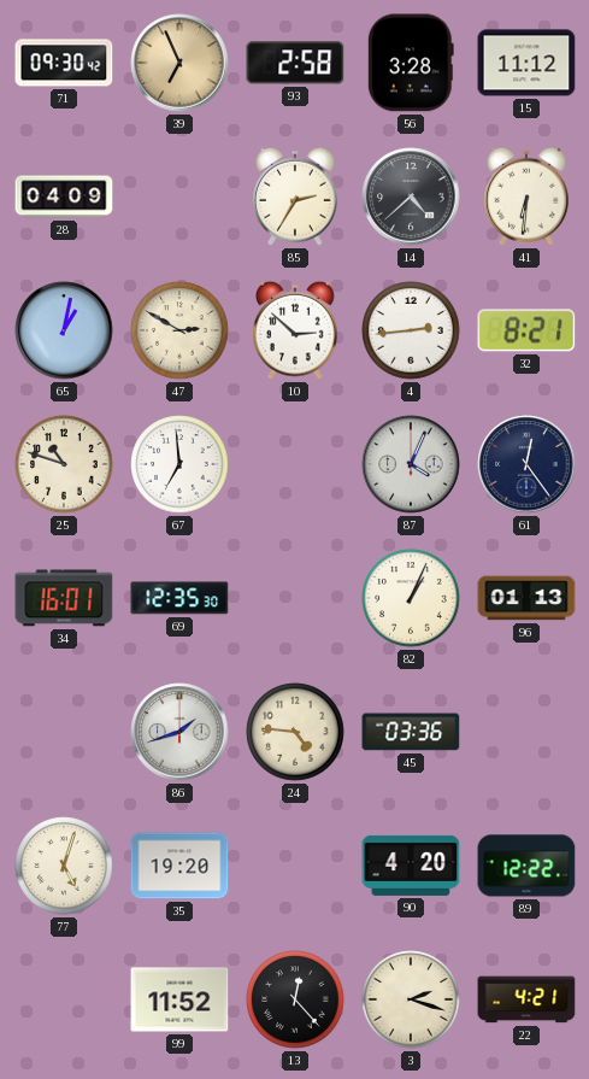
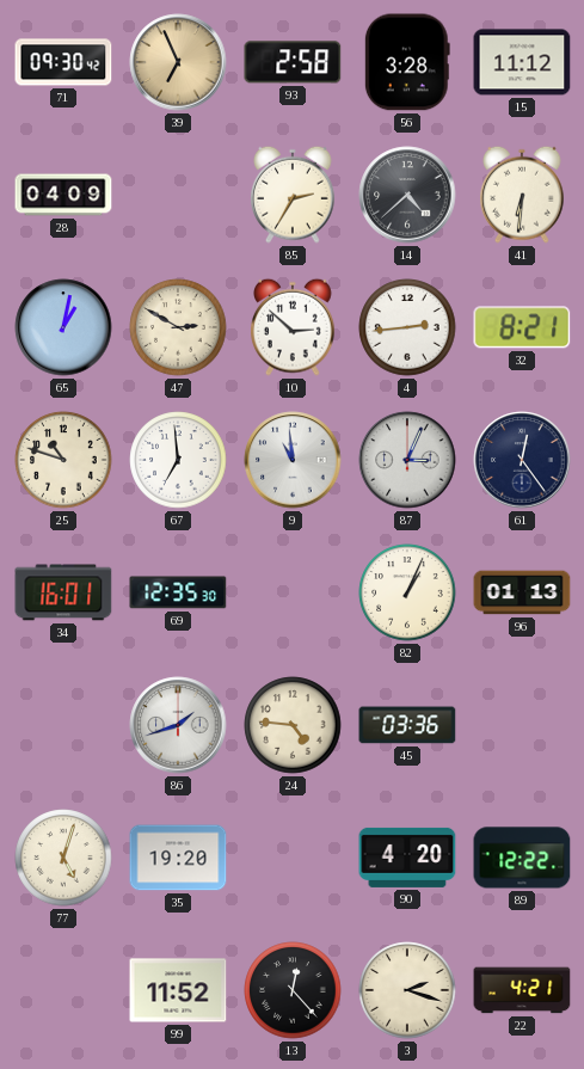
9: none -> 10:59 (293, 460)
87: 4:04 -> 3:04 (407, 460)
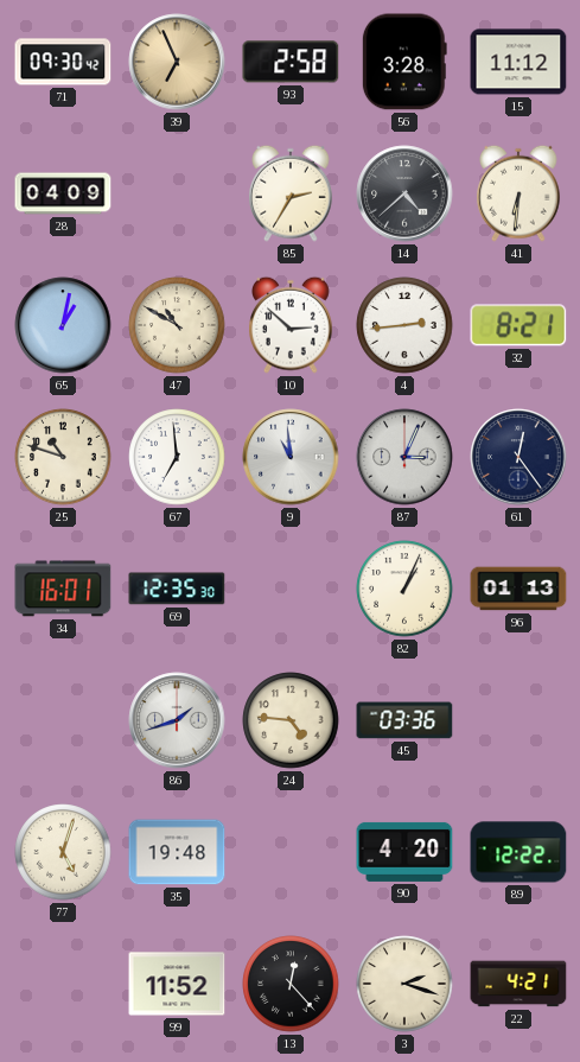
47: 2:50 -> 10:50 (177, 325)
35: 19:20 -> 19:48 (177, 852)
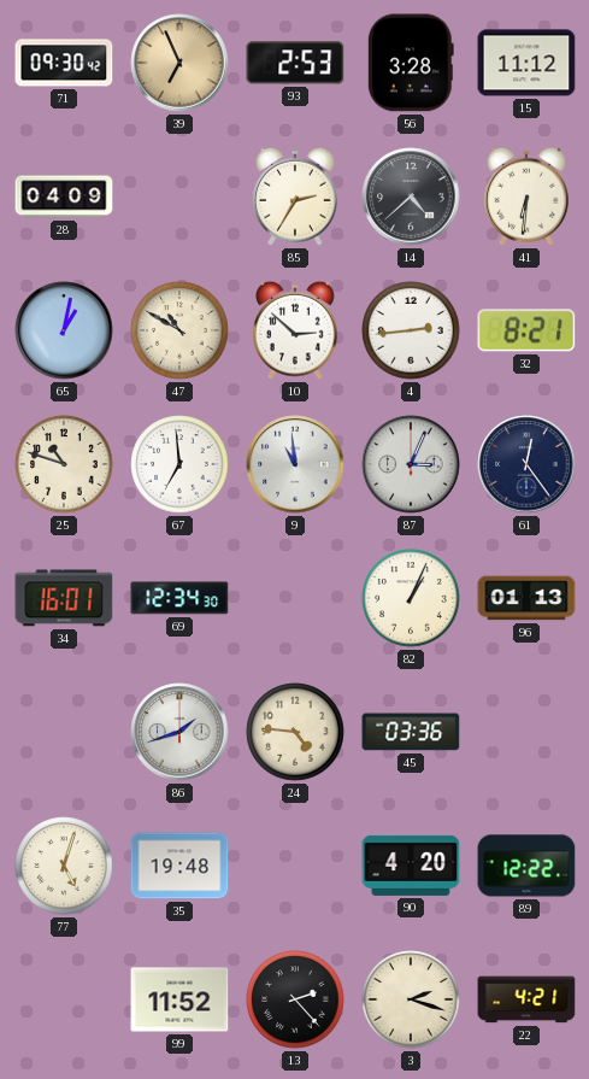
93: 2:58 -> 2:53 (295, 63)
69: 12:35 -> 12:34 (179, 598)
13: 12:23 -> 2:23 (295, 999)
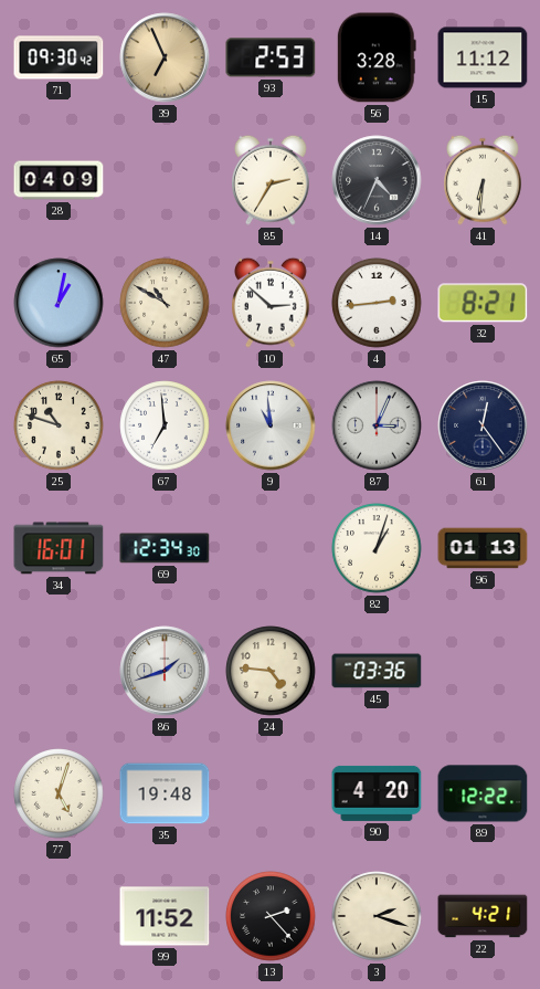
14: 4:38 -> 4:34 (377, 180)
82: 1:04 -> 1:03 (377, 548)
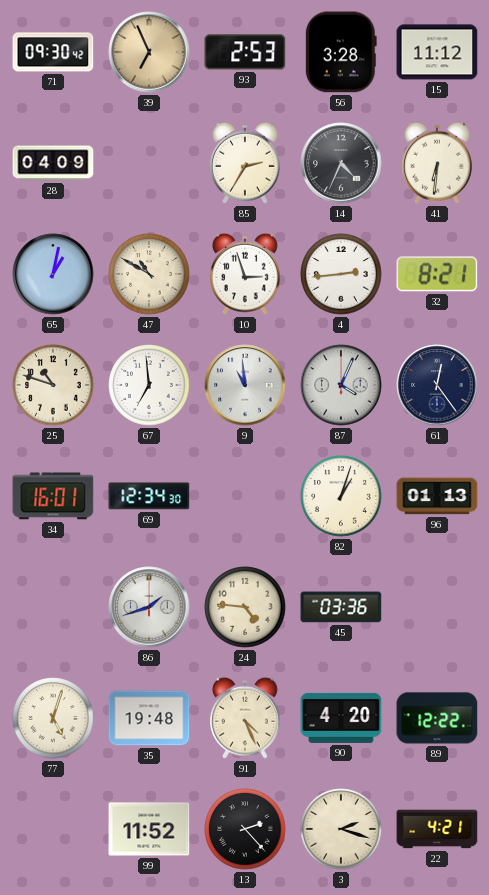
10: 2:52 -> 2:57 (245, 274)
87: 3:04 -> 4:04 (341, 385)
91: none -> 4:26 (245, 718)
